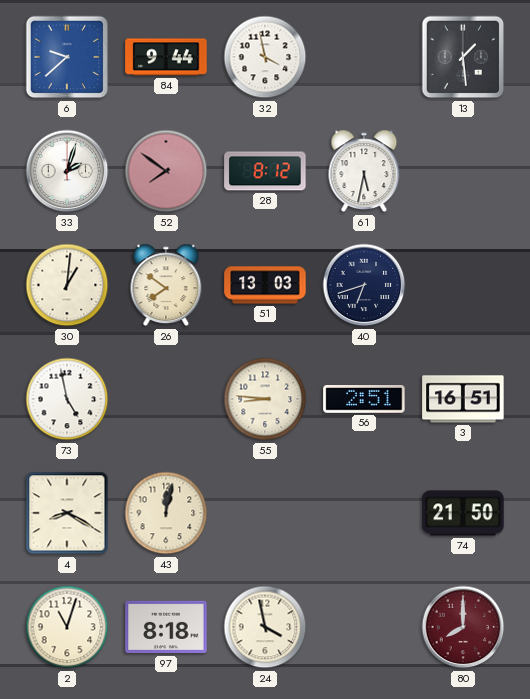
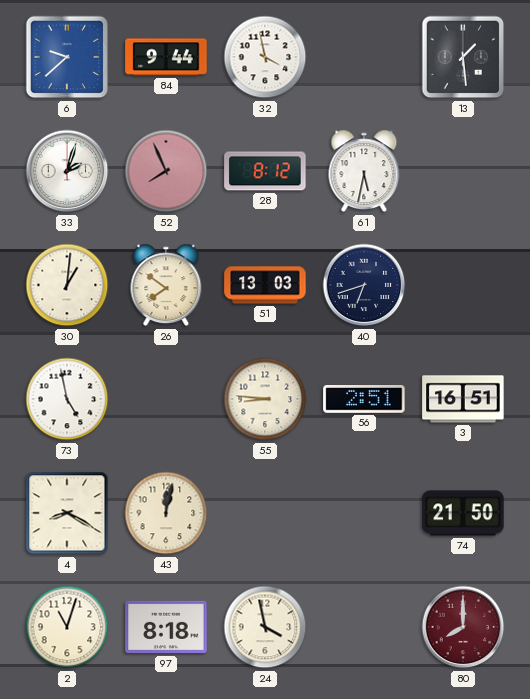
52: 7:51 -> 7:56 (166, 171)
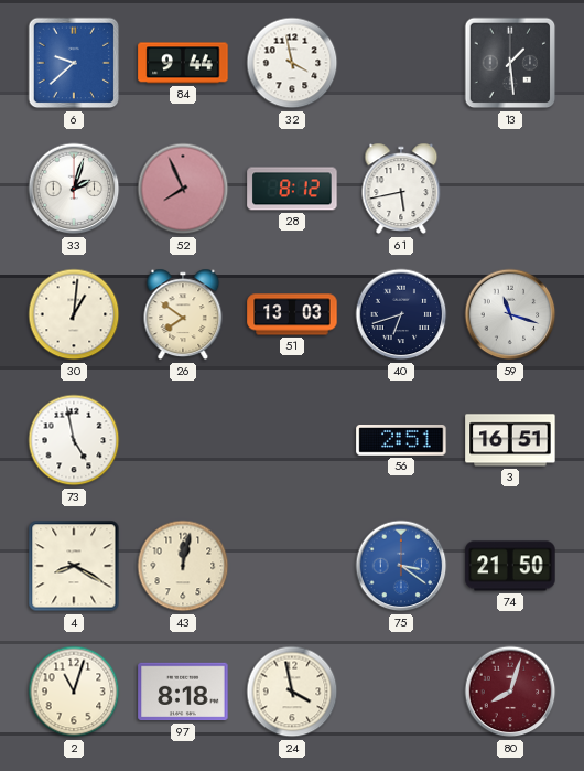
61: 5:32 -> 5:43 (401, 189)
59: none -> 11:18 (510, 314)
55: 8:46 -> none (265, 399)
75: none -> 3:21 (401, 566)
80: 8:00 -> 8:03 (510, 692)
